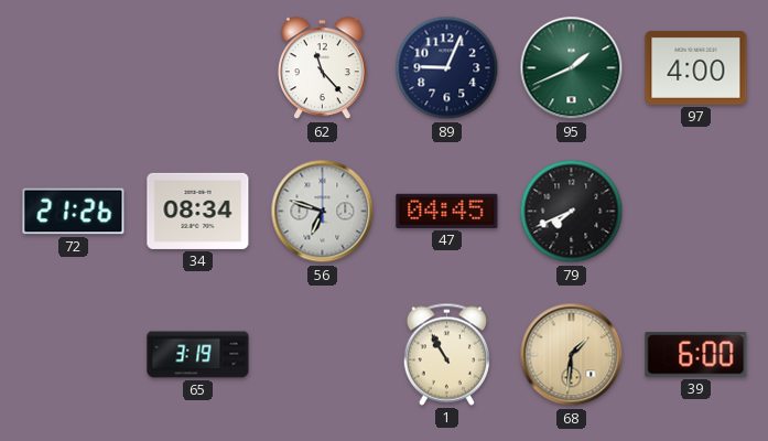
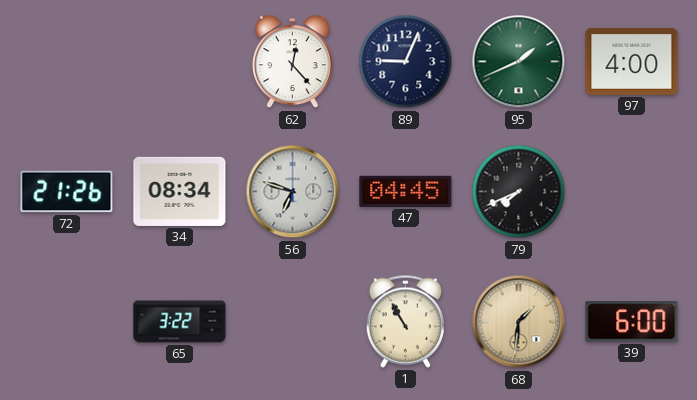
62: 11:23 -> 12:23 (293, 62)
65: 3:19 -> 3:22 (180, 322)
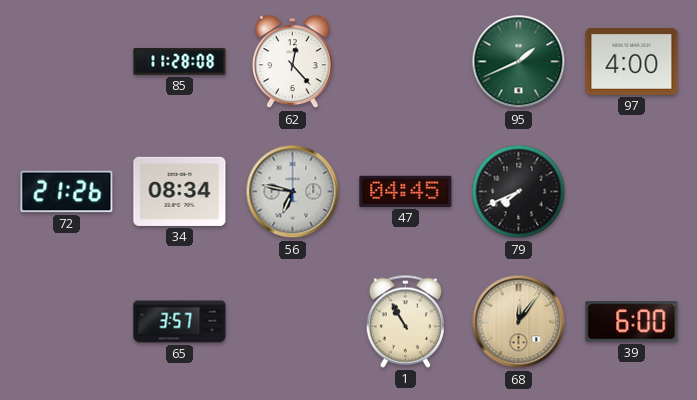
85: none -> 11:28 (180, 62)
89: 9:04 -> none (406, 62)
56: 6:48 -> 6:47 (293, 192)
65: 3:22 -> 3:57 (180, 322)
68: 1:31 -> 12:06 (519, 322)
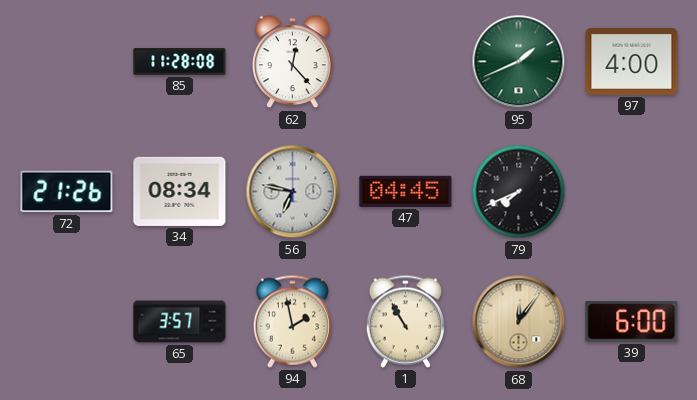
94: none -> 1:58 (292, 321)
